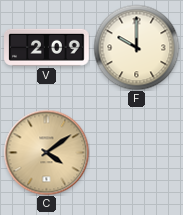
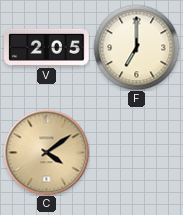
V: 2:09 -> 2:05 (47, 47)
F: 10:00 -> 7:00 (136, 47)
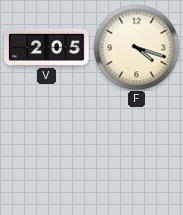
F: 7:00 -> 4:18 (136, 47)
C: 4:09 -> none (46, 152)
